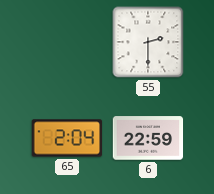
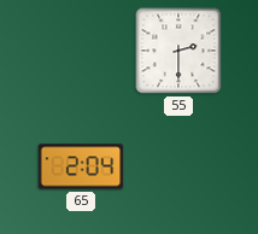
6: 22:59 -> none (148, 138)
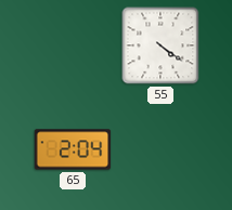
55: 2:30 -> 4:21 (160, 45)
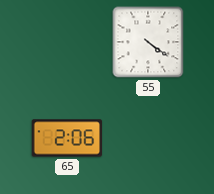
65: 2:04 -> 2:06 (67, 138)
